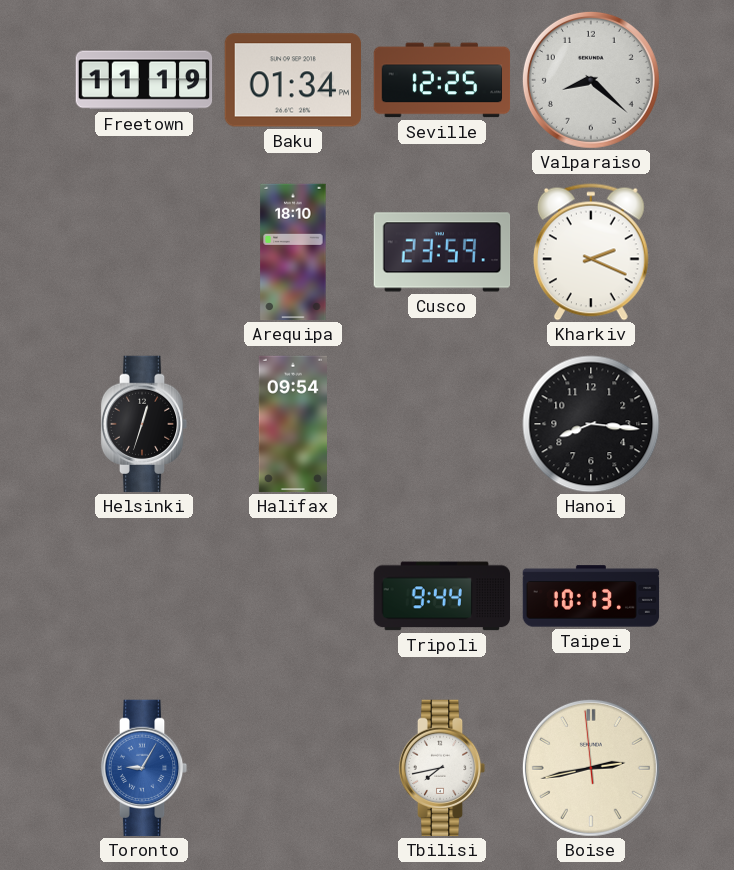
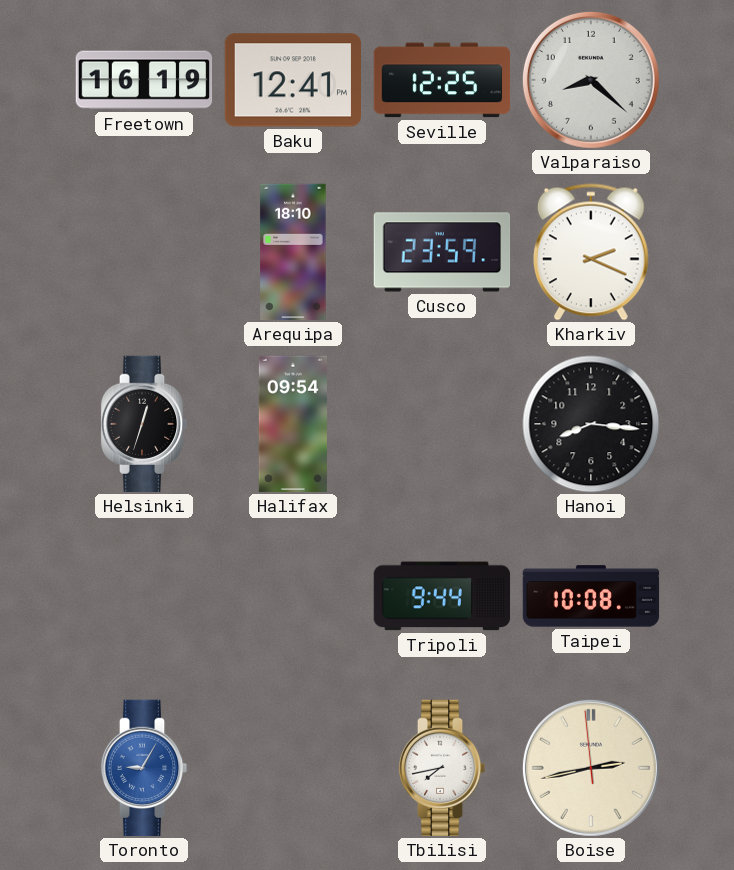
Freetown: 11:19 -> 16:19 (144, 80)
Baku: 01:34 -> 12:41 (292, 80)
Taipei: 10:13 -> 10:08 (591, 596)
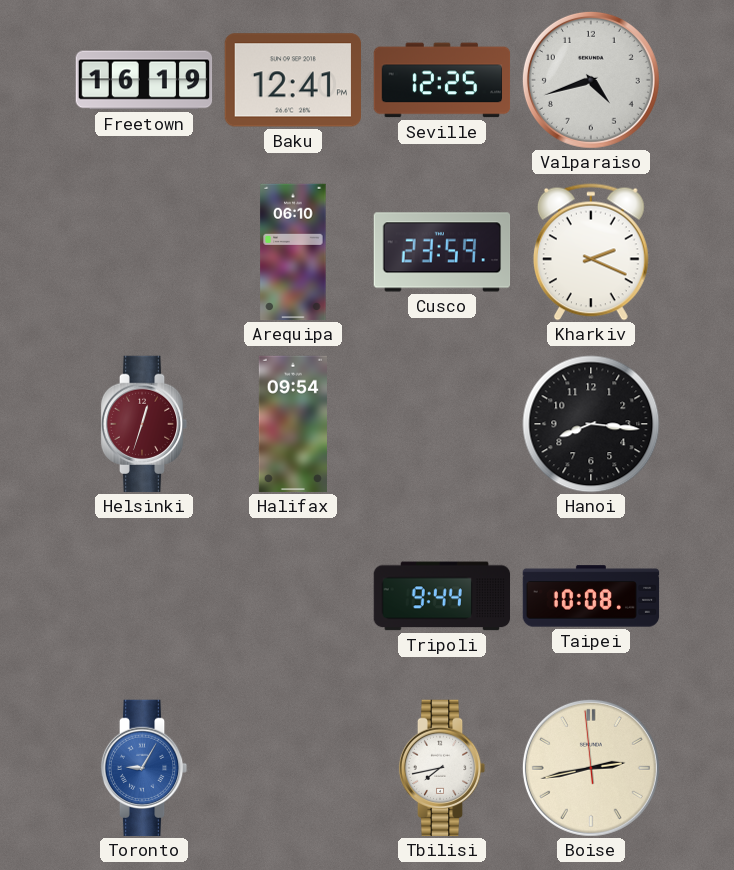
Valparaiso: 8:22 -> 4:42 (591, 80)
Arequipa: 18:10 -> 06:10 (293, 252)
Helsinki dial: black -> burgundy (144, 424)
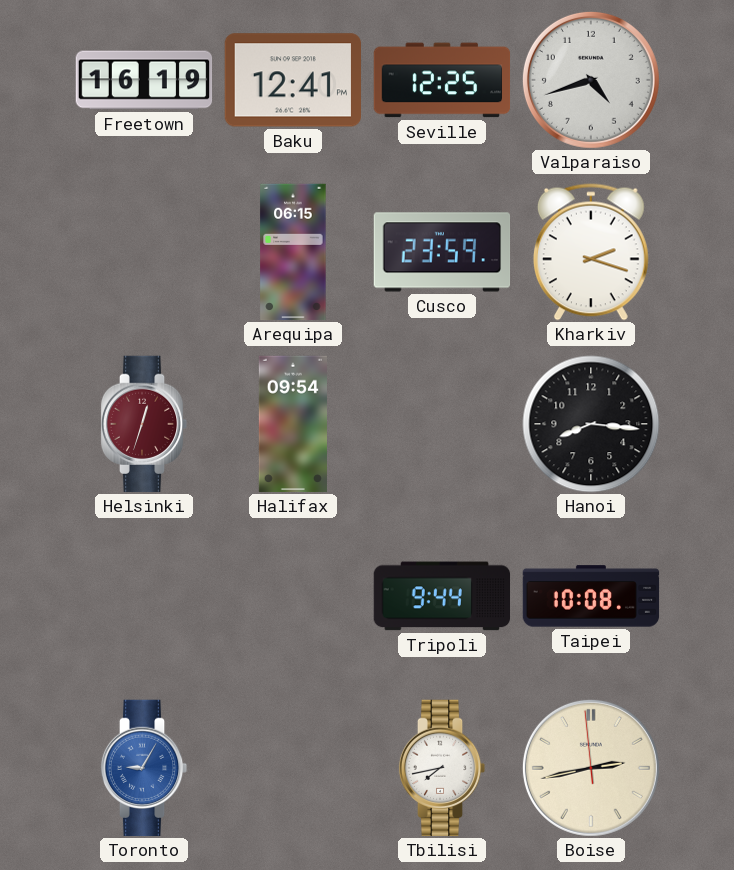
Arequipa: 06:10 -> 06:15 (293, 252)
Kharkiv: 2:19 -> 2:18 (591, 252)
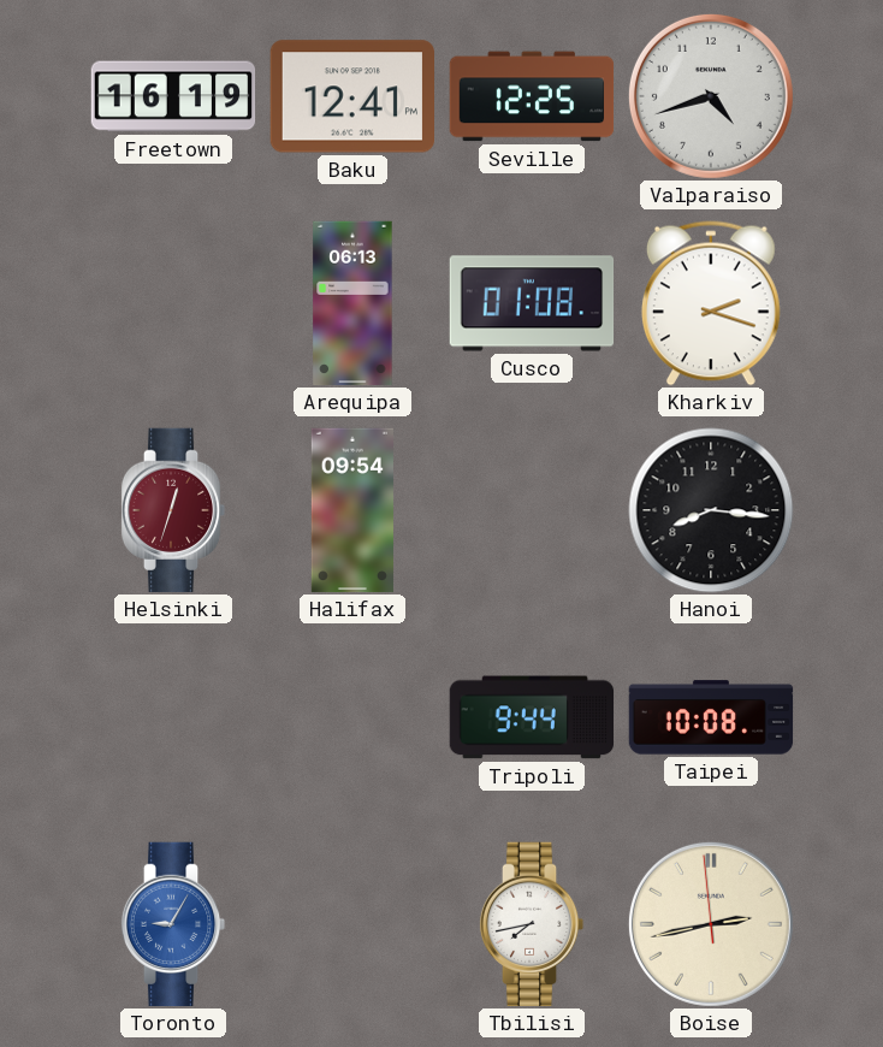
Arequipa: 06:15 -> 06:13 (352, 303)
Cusco: 23:59 -> 01:08 (532, 303)
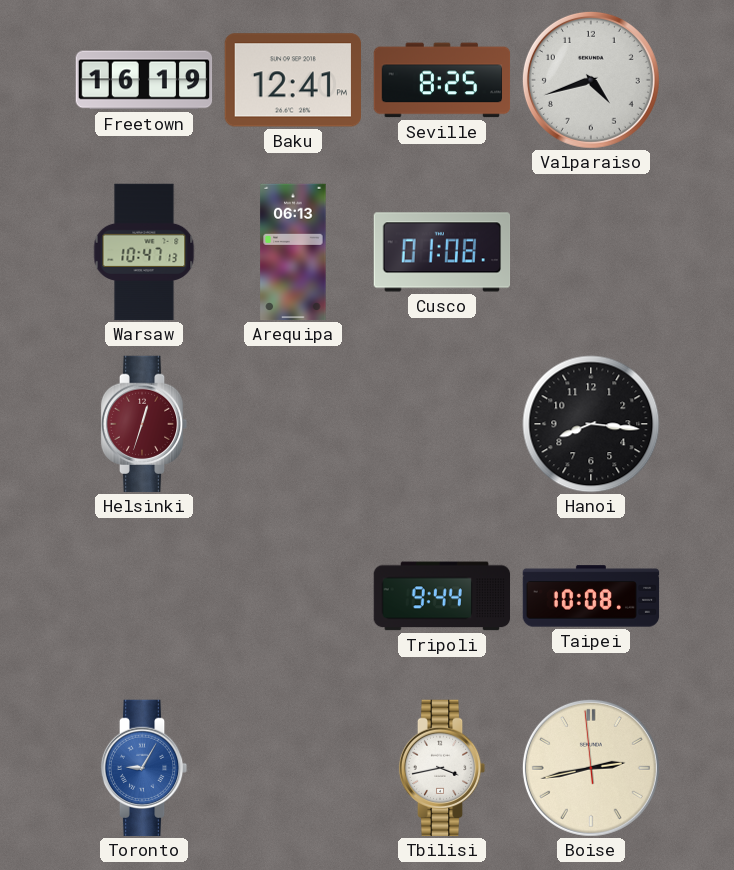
Seville: 12:25 -> 8:25 (442, 80)
Warsaw: none -> 10:47 (144, 252)
Kharkiv: 2:18 -> none (711, 303)
Halifax: 09:54 -> none (352, 510)
Tbilisi: 7:43 -> 3:43 (442, 768)
